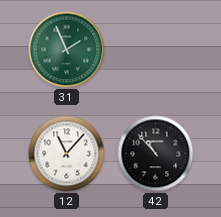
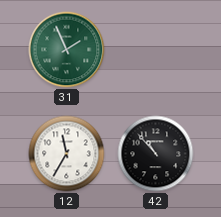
12: 11:07 -> 11:35 (67, 154)
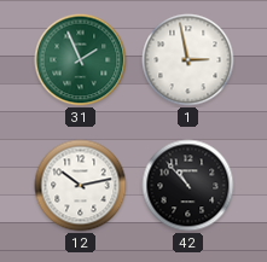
1: none -> 2:58 (188, 60)
12: 11:35 -> 10:13 (81, 186)
